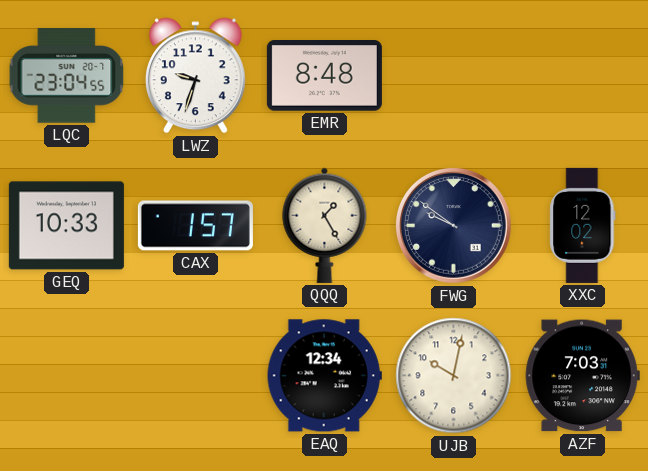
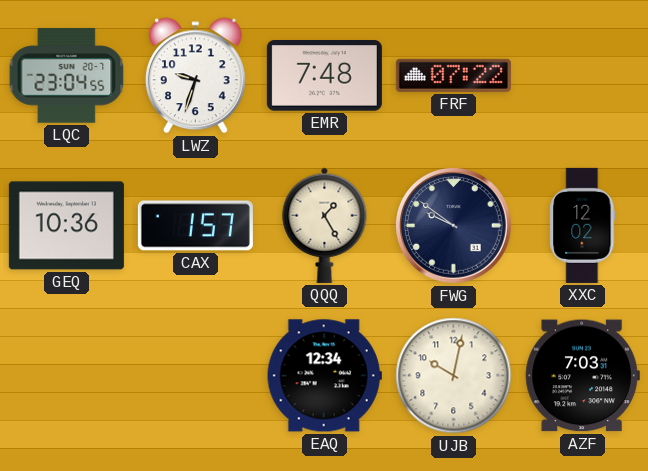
EMR: 8:48 -> 7:48 (324, 76)
FRF: none -> 07:22 (453, 75)
GEQ: 10:33 -> 10:36 (66, 226)
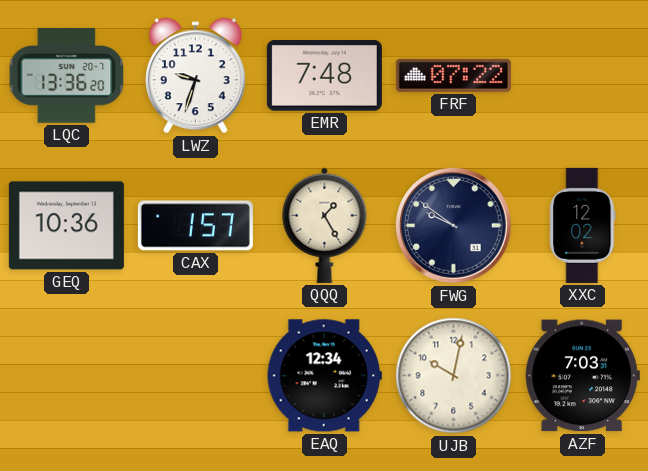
LQC: 23:04 -> 13:36 (67, 76)
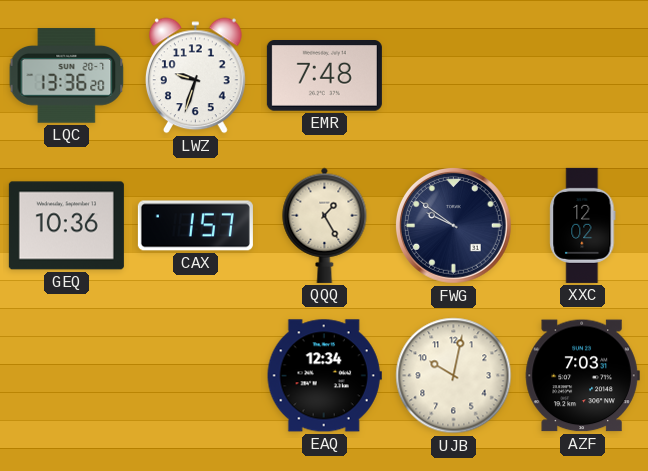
FRF: 07:22 -> none (453, 75)
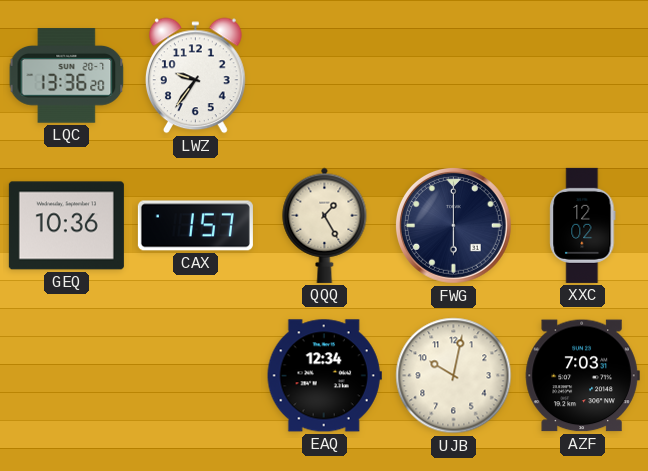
LWZ: 9:33 -> 9:36 (195, 76)
EMR: 7:48 -> none (324, 76)
FWG: 9:51 -> 6:00 (454, 226)
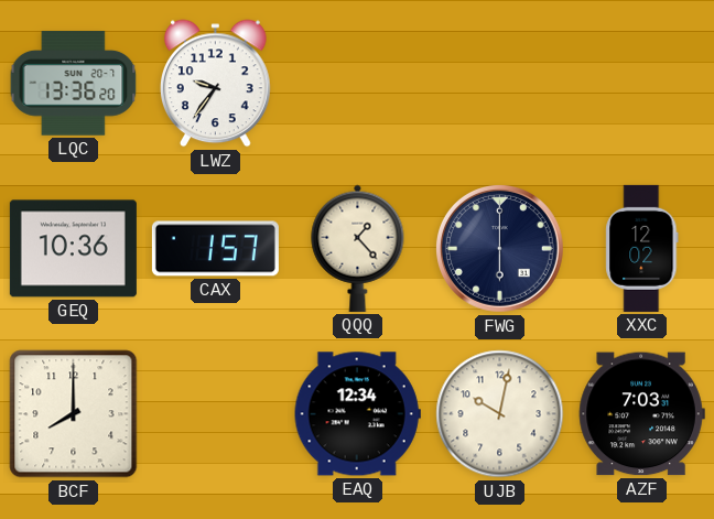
QQQ: 1:25 -> 1:23 (358, 248)
BCF: none -> 8:00 (74, 414)
